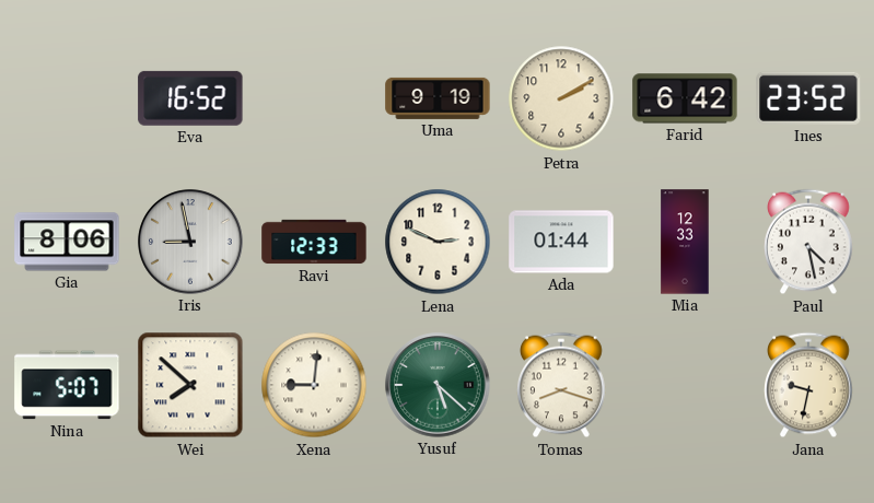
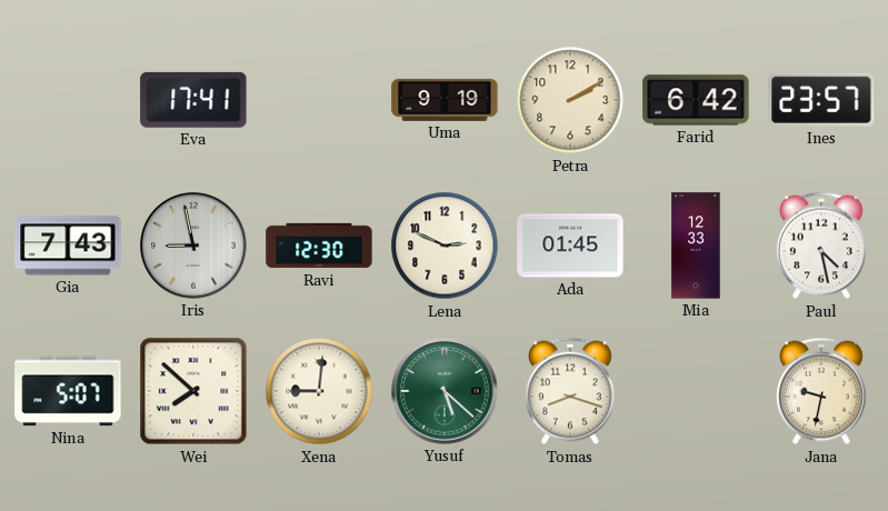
Eva: 16:52 -> 17:41 (193, 100)
Ines: 23:52 -> 23:57 (821, 100)
Gia: 8:06 -> 7:43 (68, 246)
Ravi: 12:33 -> 12:30 (319, 246)
Ada: 01:44 -> 01:45 (570, 246)
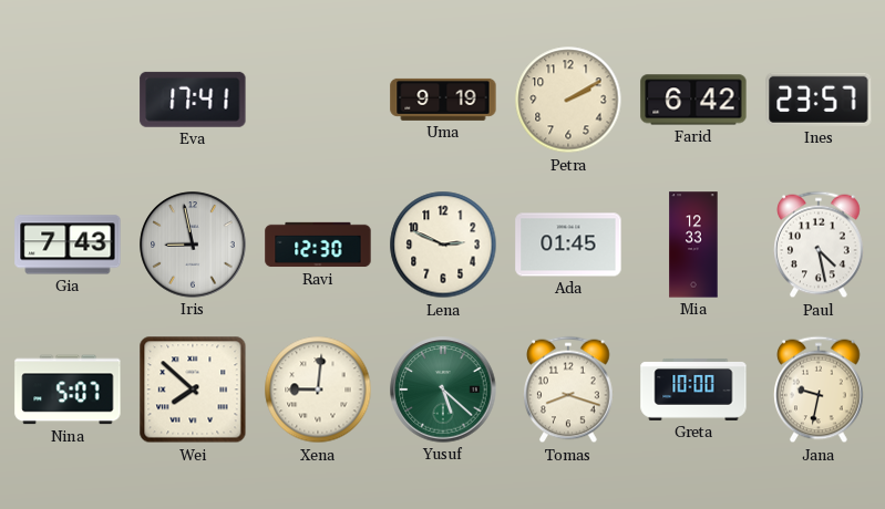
Greta: none -> 10:00 (693, 389)
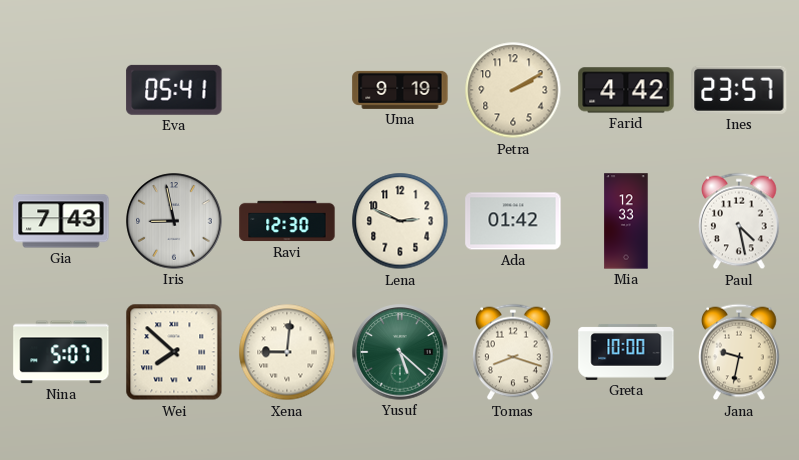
Eva: 17:41 -> 05:41 (174, 90)
Farid: 6:42 -> 4:42 (626, 90)
Ada: 01:45 -> 01:42 (513, 221)
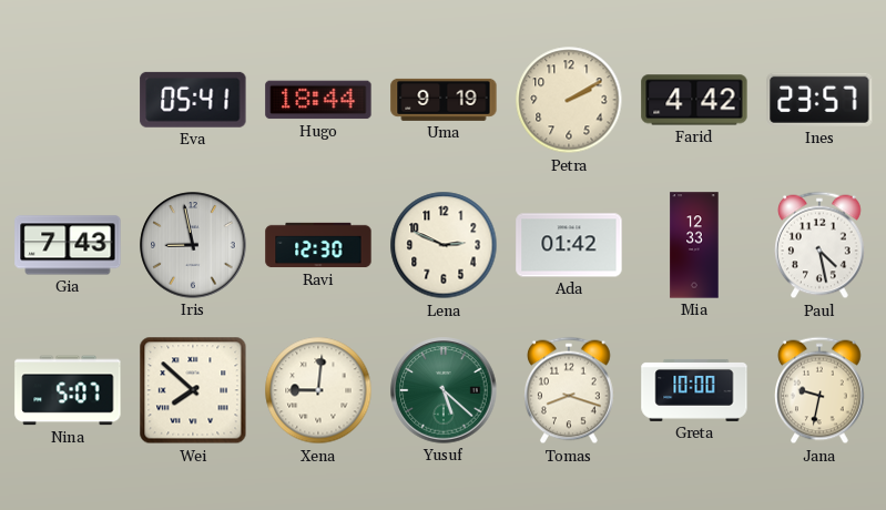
Hugo: none -> 18:44 (318, 100)
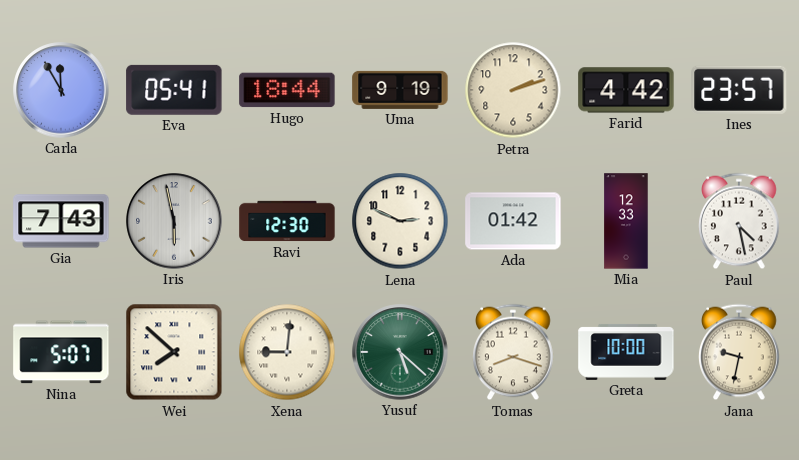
Carla: none -> 11:55 (61, 90)
Petra: 2:10 -> 2:12 (513, 90)
Iris: 8:58 -> 5:58 (174, 221)
